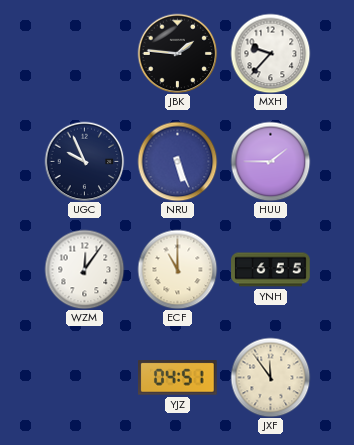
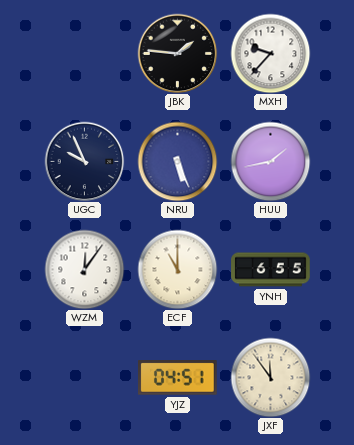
HUU: 1:45 -> 1:43 (270, 161)
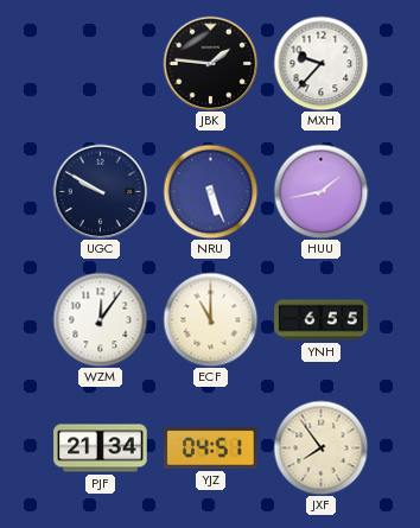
UGC: 9:56 -> 9:50 (100, 191)
PJF: none -> 21:34 (101, 449)
JXF: 11:54 -> 7:54 (320, 447)
